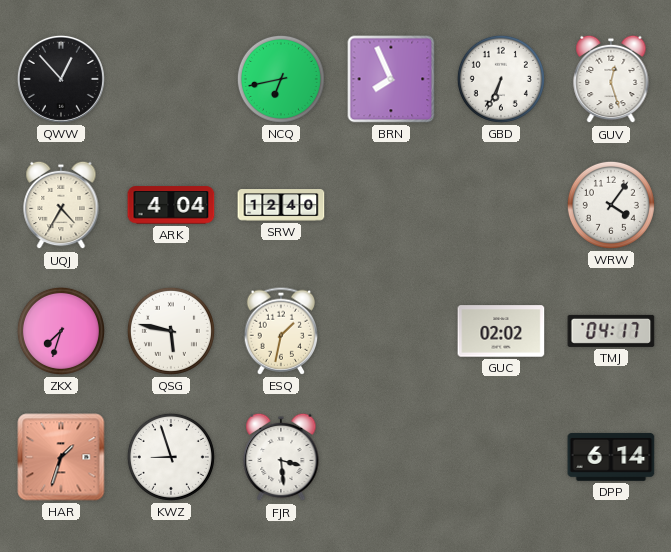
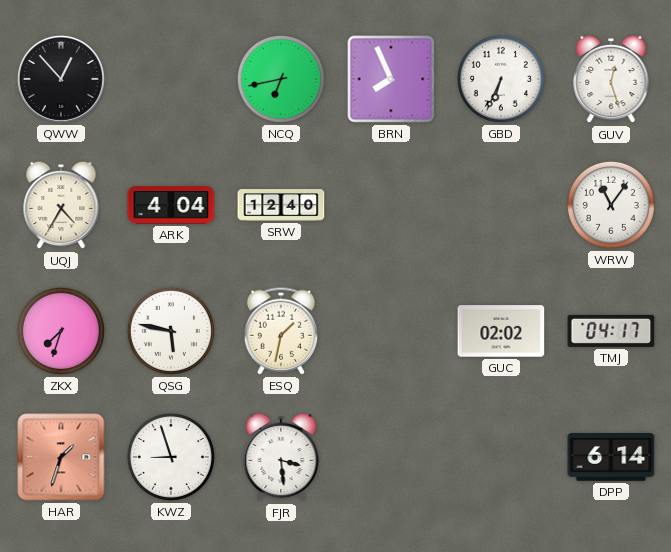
WRW: 4:06 -> 11:06 (611, 205)
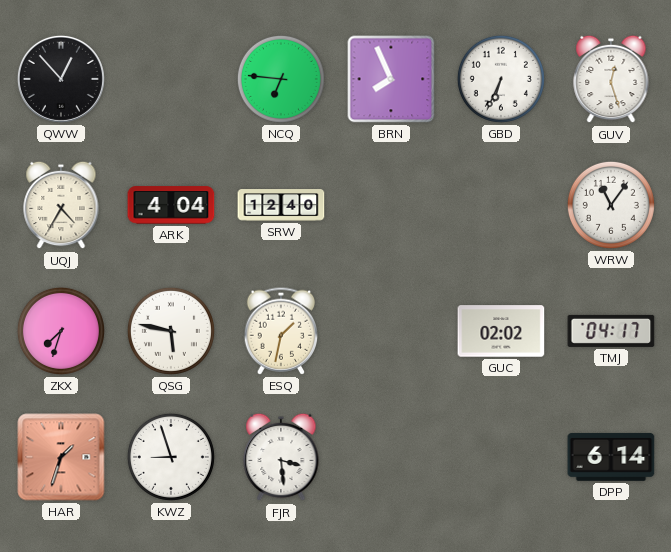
NCQ: 6:43 -> 6:46 (281, 79)
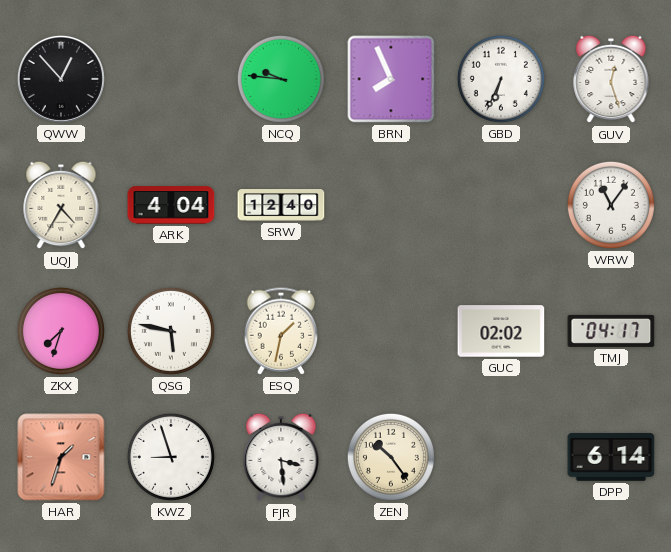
NCQ: 6:46 -> 9:46 (281, 79)
ZEN: none -> 10:24 (391, 457)
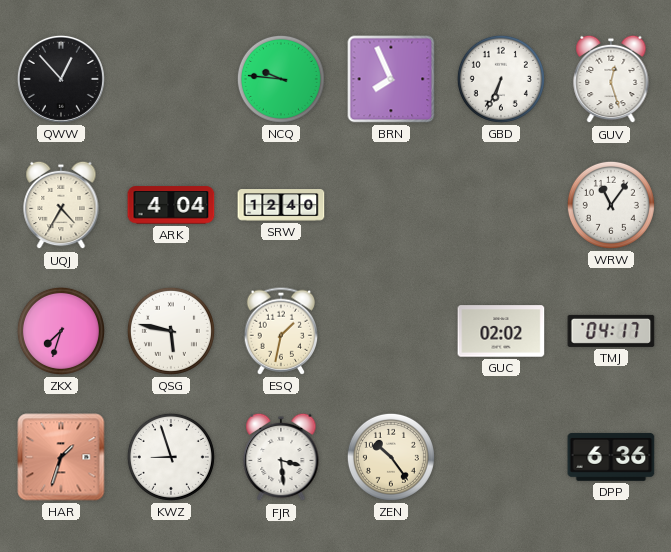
DPP: 6:14 -> 6:36 (611, 457)
